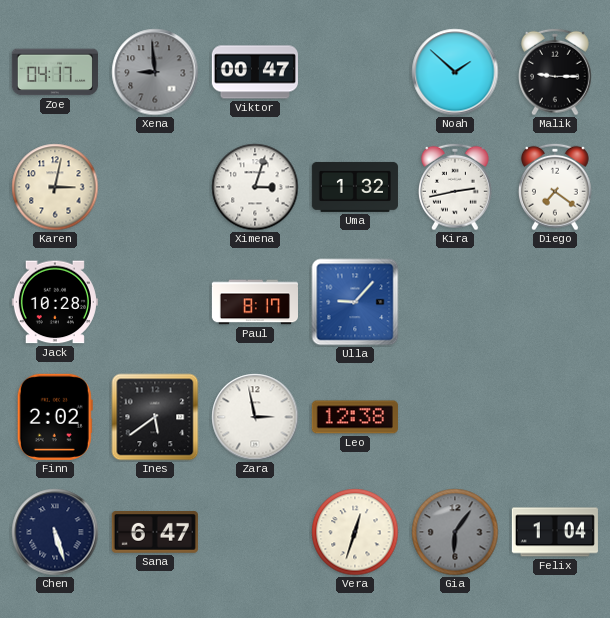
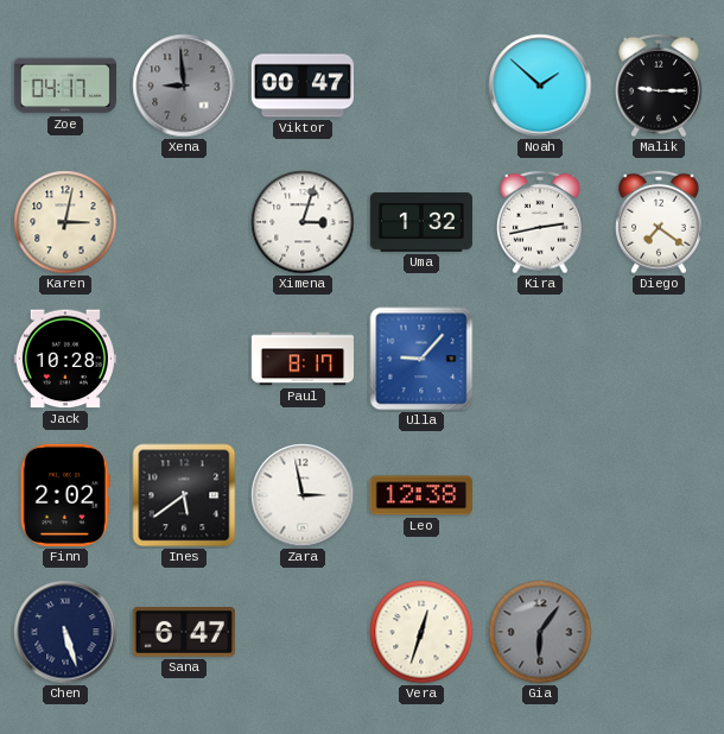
Felix: 1:04 -> none (555, 532)
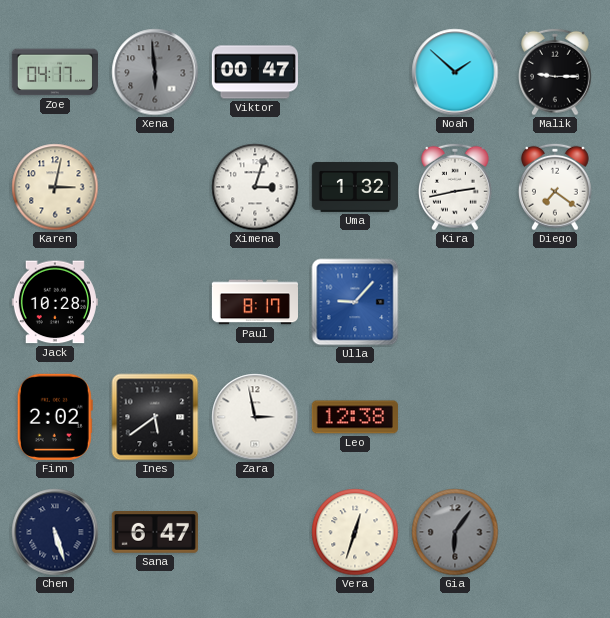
Xena: 8:59 -> 5:59 (155, 72)
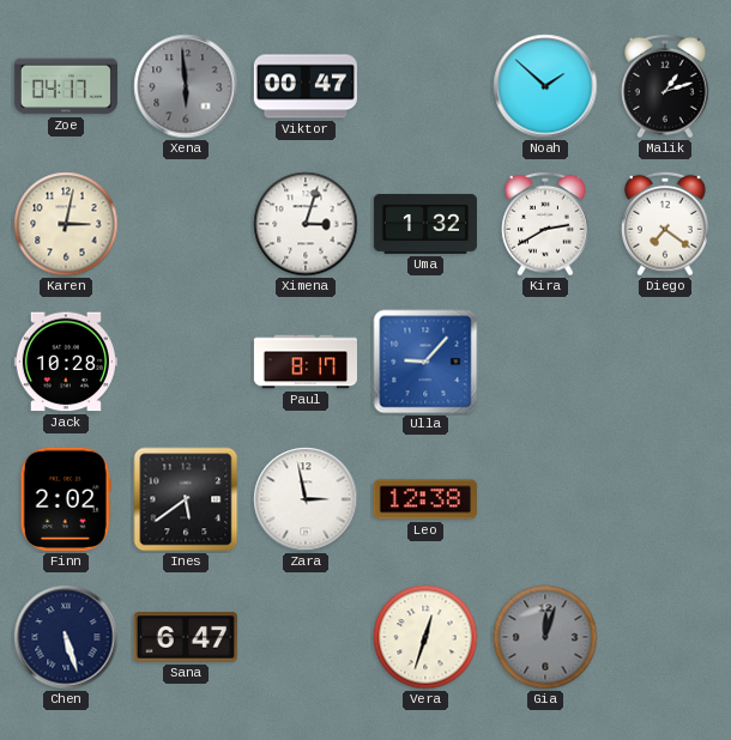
Malik: 9:15 -> 1:12 (666, 86)
Kira: 2:43 -> 2:40 (546, 224)
Gia: 6:06 -> 12:03 (545, 637)
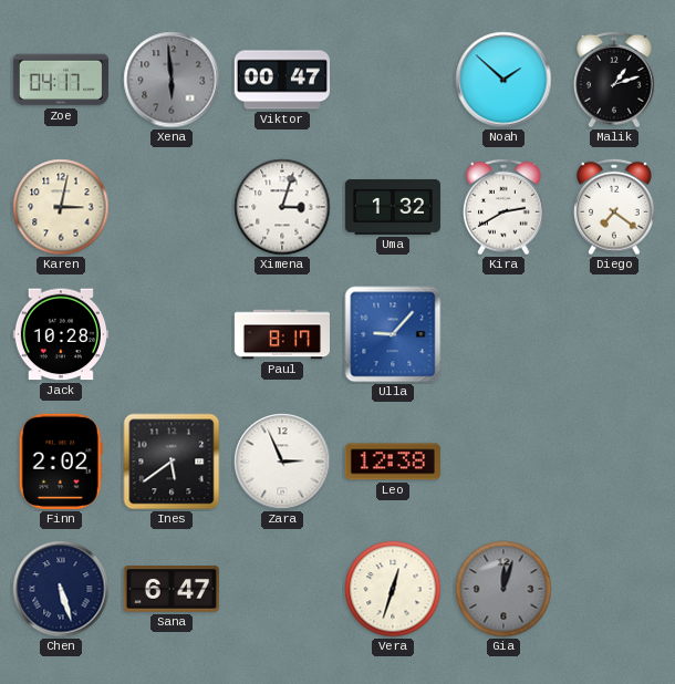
Zara: 2:58 -> 2:56 (282, 462)
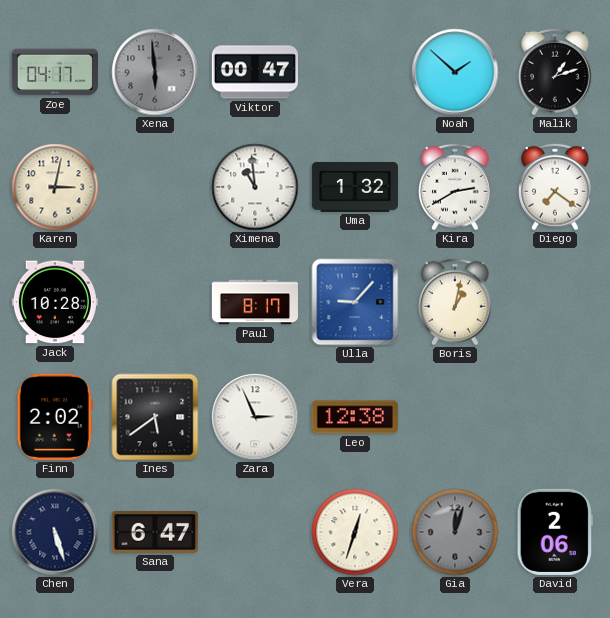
Ximena: 3:03 -> 10:59 (255, 187)
Boris: none -> 1:02 (456, 302)
David: none -> 2:06 (555, 532)
